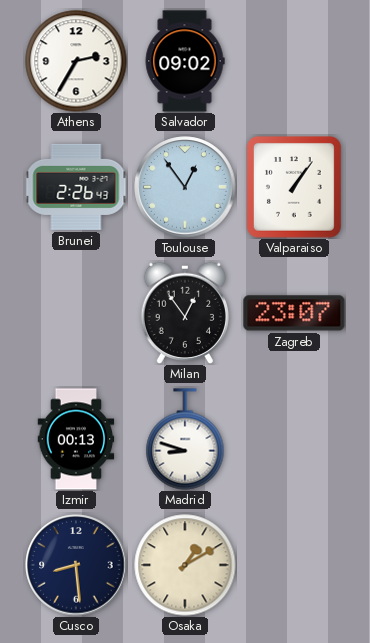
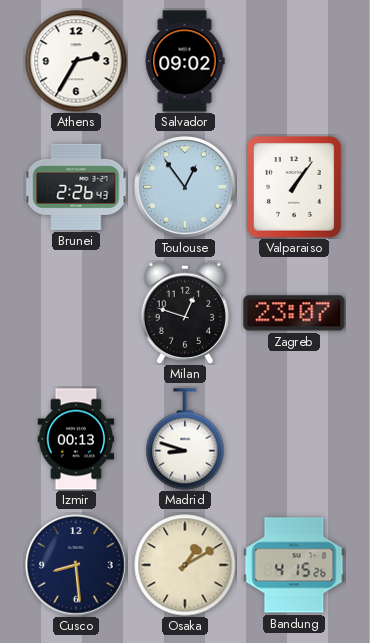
Milan: 12:54 -> 12:48 (185, 312)
Bandung: none -> 4:15 (294, 565)
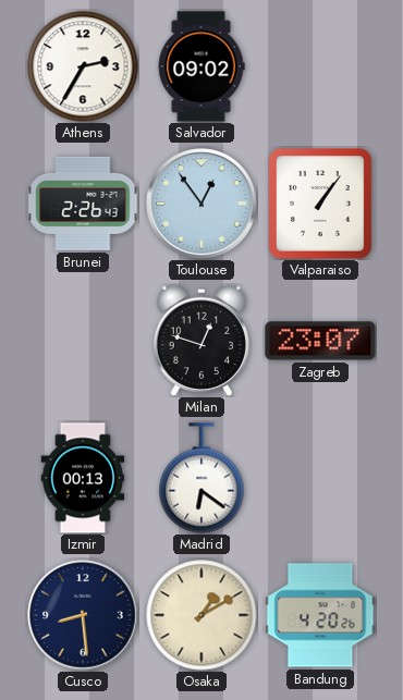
Madrid: 8:48 -> 6:21 (201, 478)
Bandung: 4:15 -> 4:20 (320, 615)
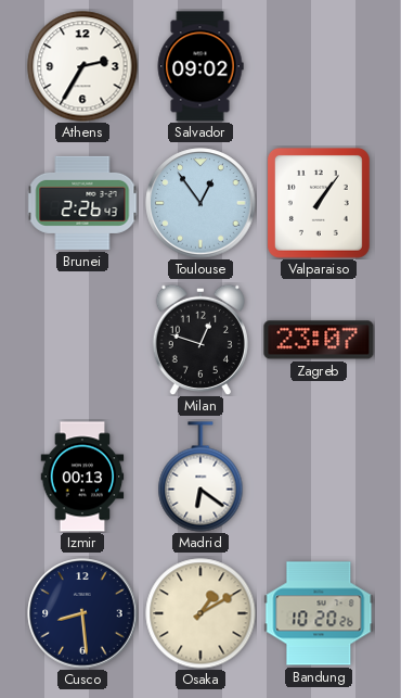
Bandung: 4:20 -> 10:20 (319, 613)
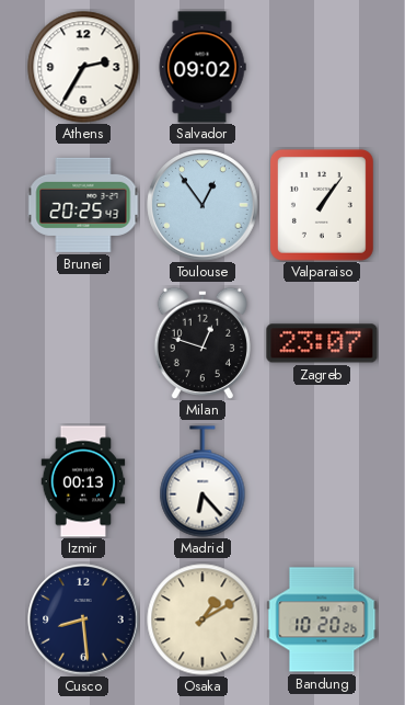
Brunei: 2:26 -> 20:25 (83, 205)
Madrid: 6:21 -> 6:23 (202, 481)
